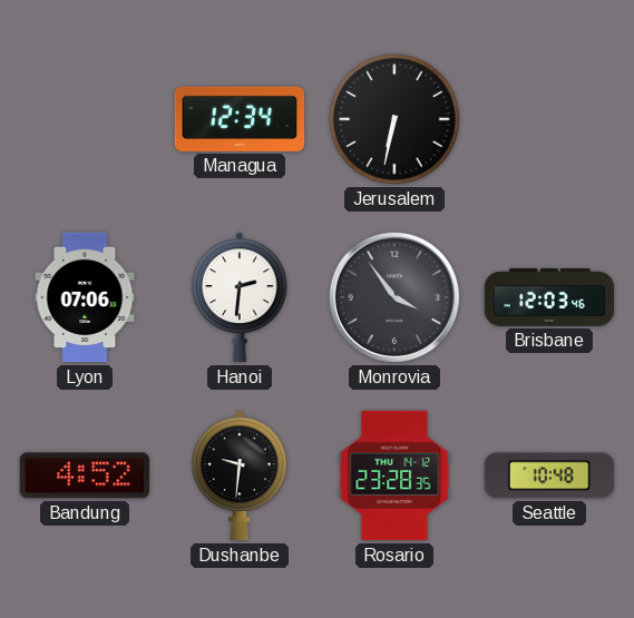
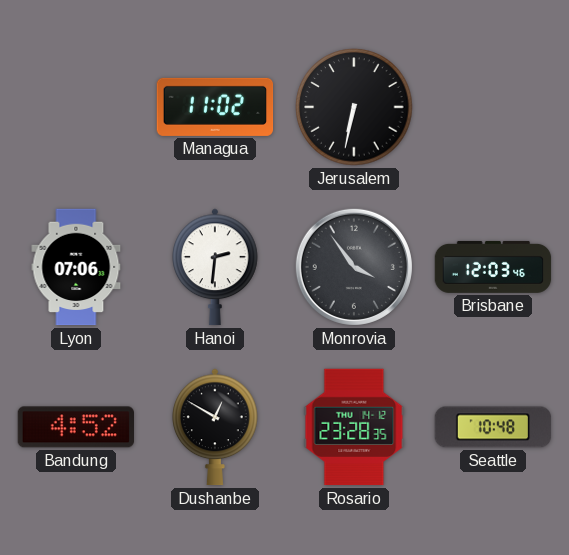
Managua: 12:34 -> 11:02 (215, 107)
Dushanbe: 9:31 -> 12:50 (216, 427)
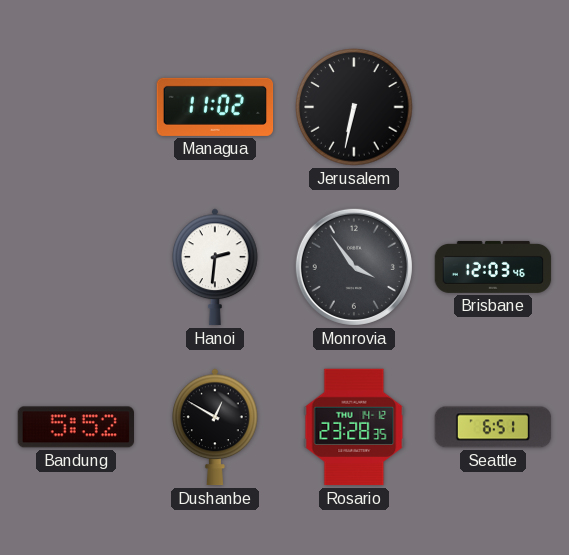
Lyon: 07:06 -> none (76, 267)
Bandung: 4:52 -> 5:52 (75, 427)
Seattle: 10:48 -> 6:51 (493, 427)
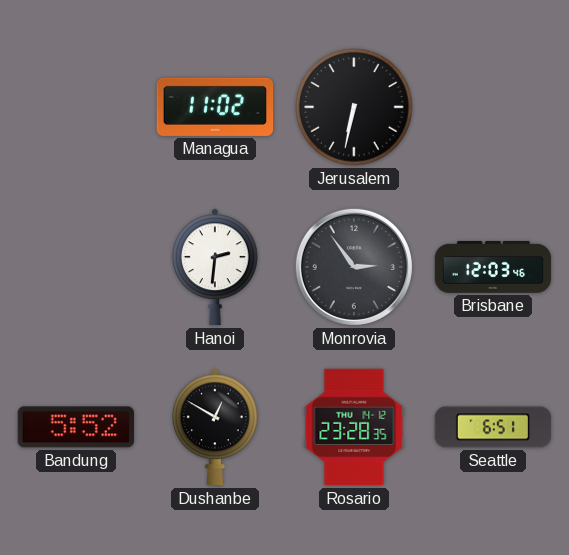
Monrovia: 3:54 -> 2:54 (354, 267)
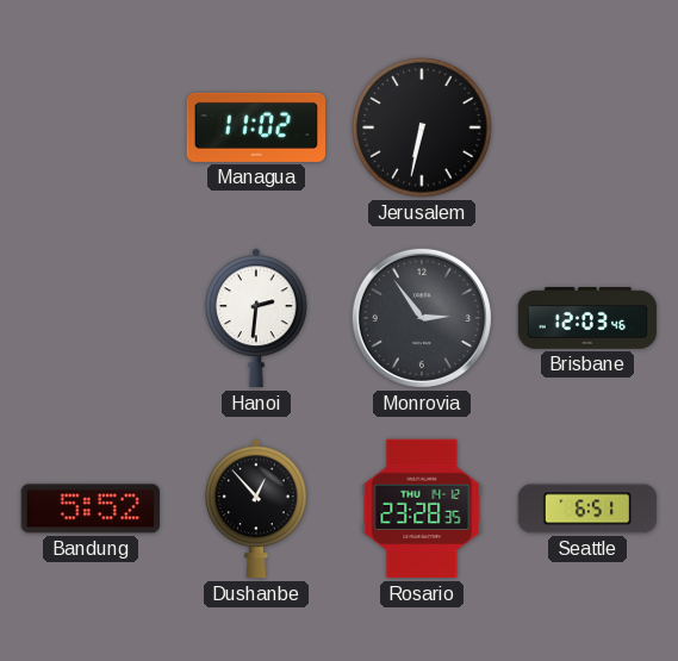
Dushanbe: 12:50 -> 12:53 (257, 509)
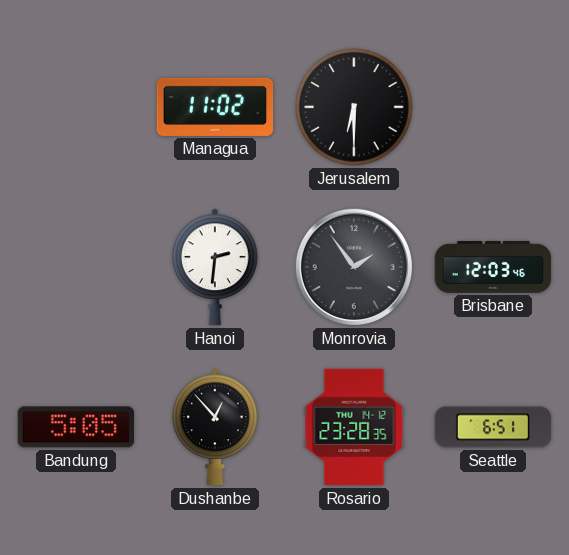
Jerusalem: 6:32 -> 6:30 (354, 107)
Monrovia: 2:54 -> 1:54 (354, 267)
Bandung: 5:52 -> 5:05 (75, 427)
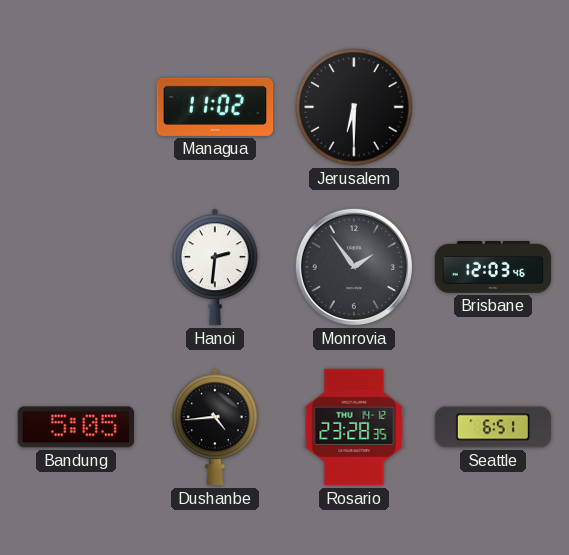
Dushanbe: 12:53 -> 4:44 (216, 427)
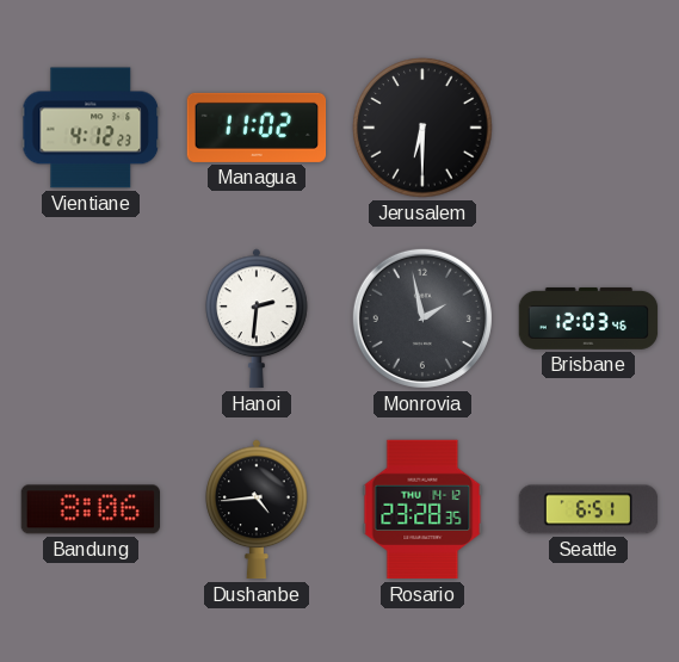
Vientiane: none -> 4:12 (91, 128)
Monrovia: 1:54 -> 1:58 (422, 318)
Bandung: 5:05 -> 8:06 (89, 509)
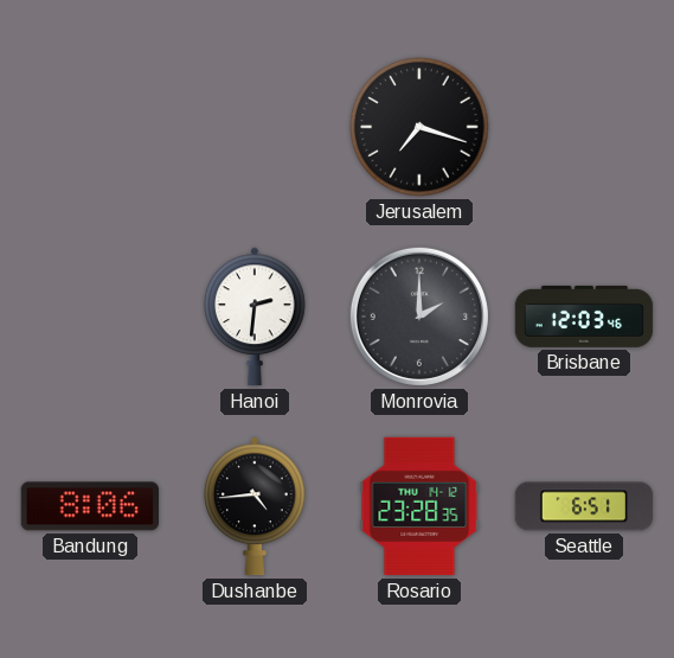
Vientiane: 4:12 -> none (91, 128)
Managua: 11:02 -> none (257, 128)
Jerusalem: 6:30 -> 7:18 (419, 127)
Monrovia: 1:58 -> 2:00 (419, 317)
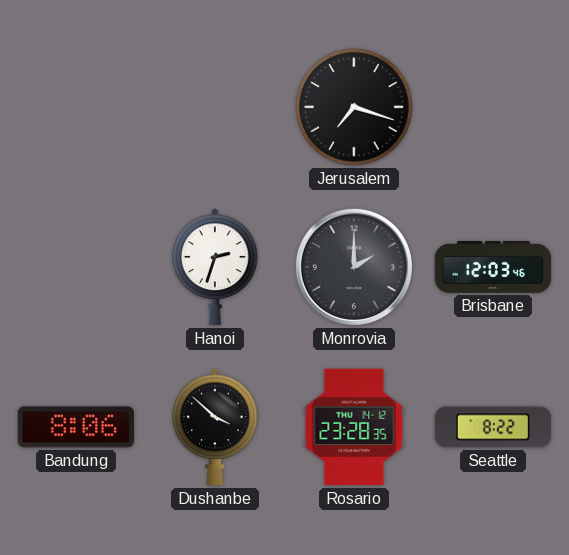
Hanoi: 2:31 -> 2:33 (216, 267)
Dushanbe: 4:44 -> 3:52 (216, 427)
Seattle: 6:51 -> 8:22 (493, 427)
